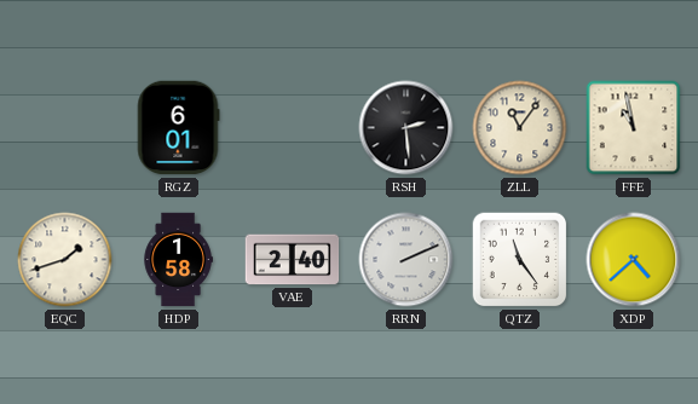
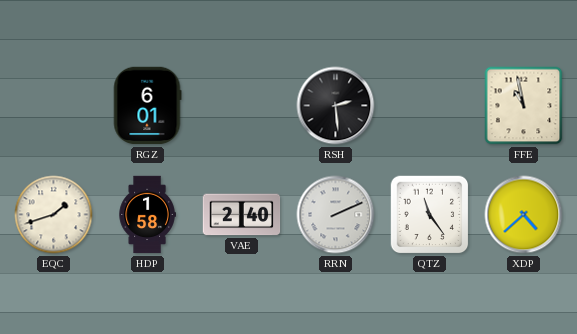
ZLL: 11:06 -> none (520, 128)
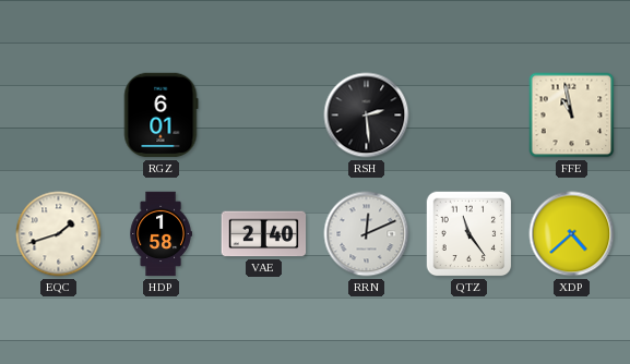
RRN: 2:11 -> 12:11 (367, 234)
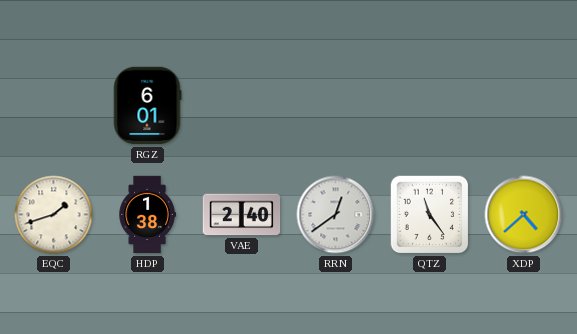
RSH: 2:29 -> none (367, 116)
FFE: 10:58 -> none (572, 116)
HDP: 1:58 -> 1:38 (147, 215)
RRN: 12:11 -> 12:39 (336, 215)
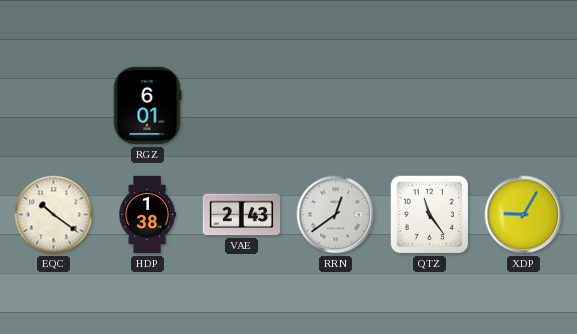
EQC: 1:42 -> 10:21 (54, 215)
VAE: 2:40 -> 2:43 (242, 215)
XDP: 4:38 -> 9:05 (524, 215)
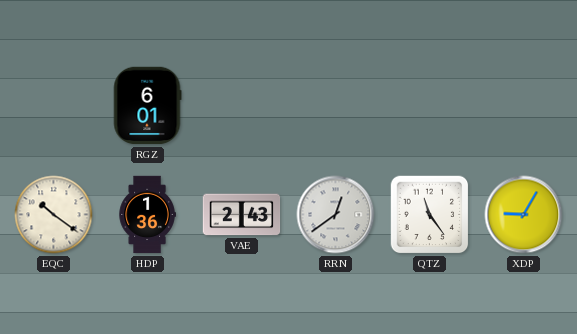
HDP: 1:38 -> 1:36 (147, 215)
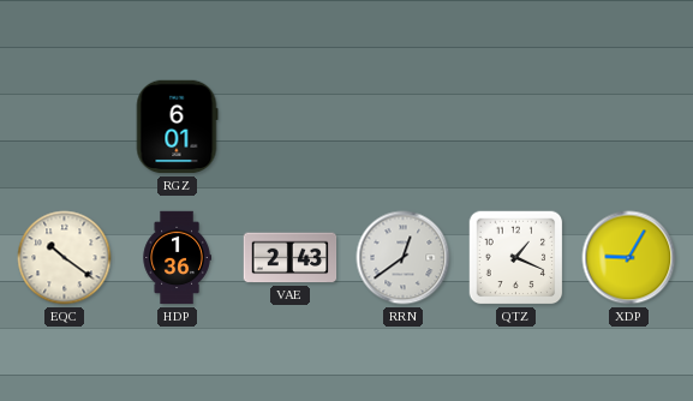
QTZ: 11:24 -> 1:19 (516, 258)
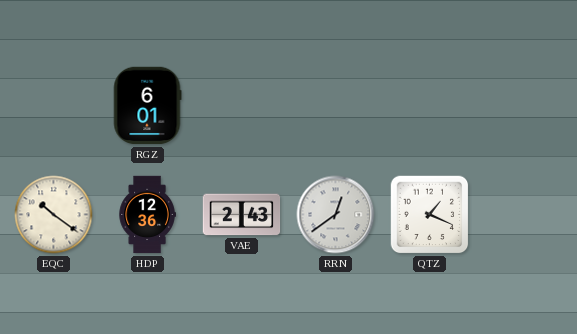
HDP: 1:36 -> 12:36 (147, 215)
XDP: 9:05 -> none (629, 258)
